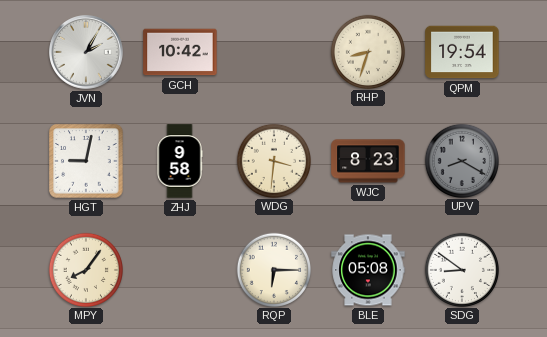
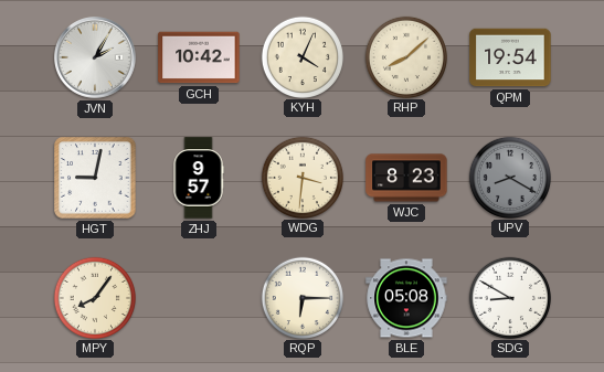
KYH: none -> 4:04 (301, 56)
RHP: 8:33 -> 8:08 (405, 56)
ZHJ: 9:58 -> 9:57 (199, 178)
SDG: 8:51 -> 8:50 (509, 297)
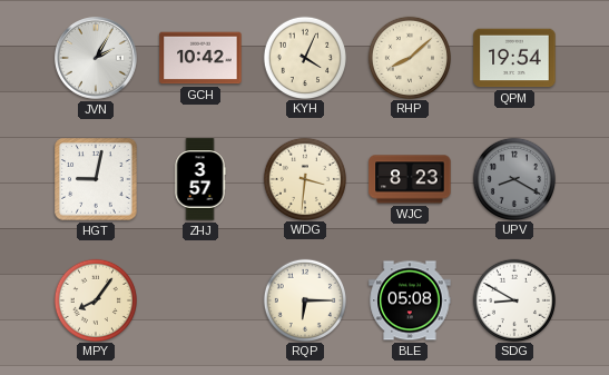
ZHJ: 9:57 -> 3:57 (200, 179)
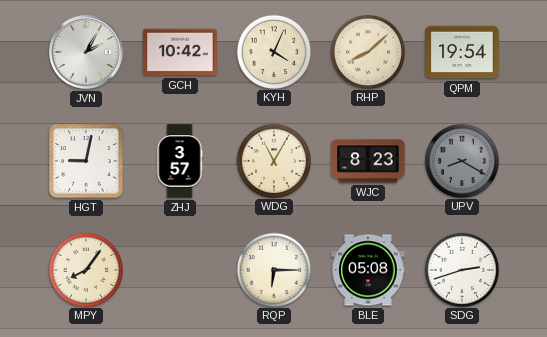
WDG: 3:31 -> 11:05 (273, 160)
SDG: 8:50 -> 2:42 (461, 269)
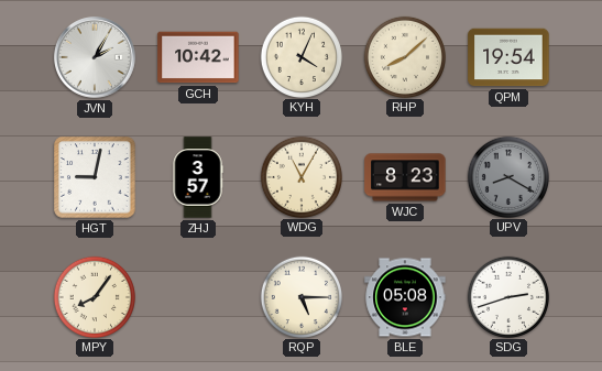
RQP: 6:15 -> 5:15 (300, 296)
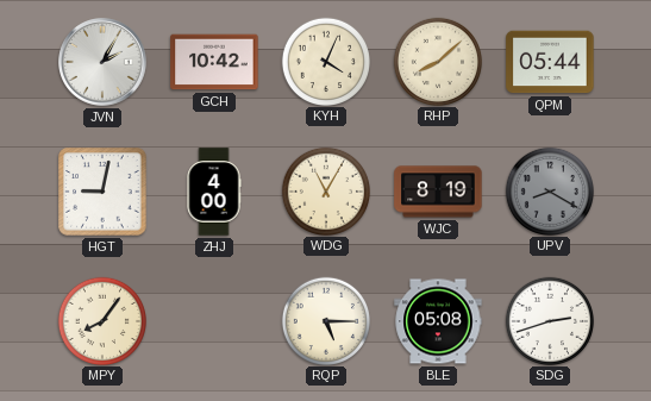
QPM: 19:54 -> 05:44 (550, 62)
ZHJ: 3:57 -> 4:00 (214, 192)
WJC: 8:23 -> 8:19 (438, 192)
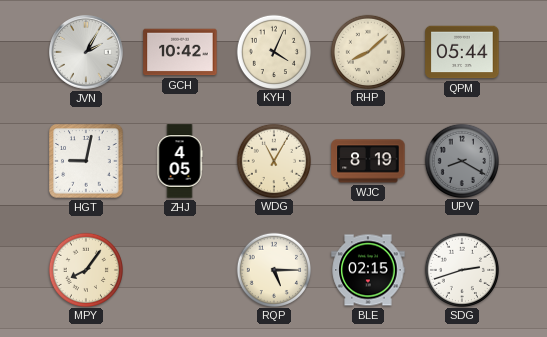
ZHJ: 4:00 -> 4:05 (180, 161)
BLE: 05:08 -> 02:15 (368, 270)
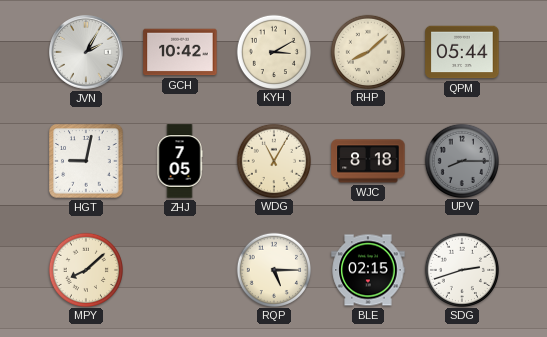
KYH: 4:04 -> 3:10 (273, 51)
ZHJ: 4:05 -> 7:05 (180, 161)
WJC: 8:19 -> 8:18 (368, 161)
UPV: 8:20 -> 8:15 (461, 160)
MPY: 8:06 -> 8:08 (85, 269)
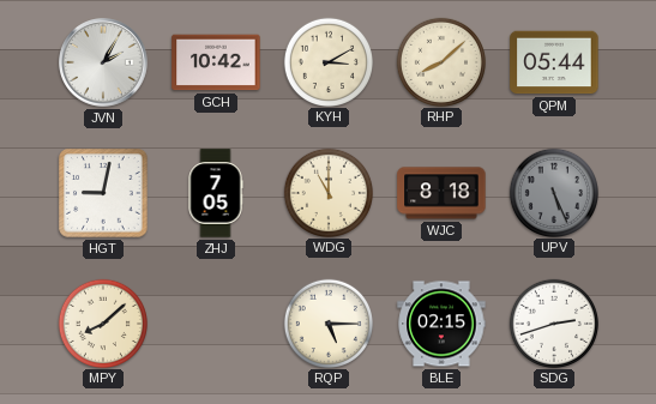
WDG: 11:05 -> 11:00 (327, 192)
UPV: 8:15 -> 5:26 (553, 192)
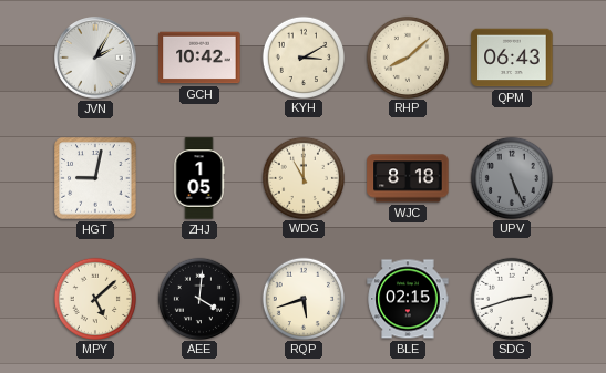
QPM: 05:44 -> 06:43 (512, 58)
ZHJ: 7:05 -> 1:05 (199, 178)
MPY: 8:08 -> 5:08 (94, 298)
AEE: none -> 4:01 (198, 298)
RQP: 5:15 -> 5:42 (302, 298)
